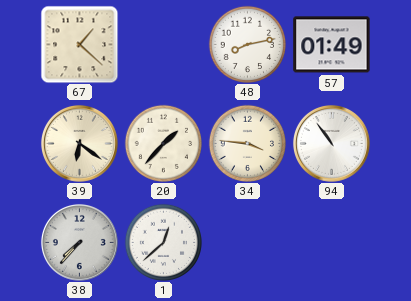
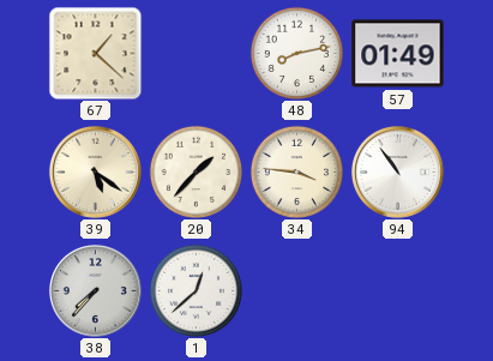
39: 6:21 -> 5:21 (95, 172)
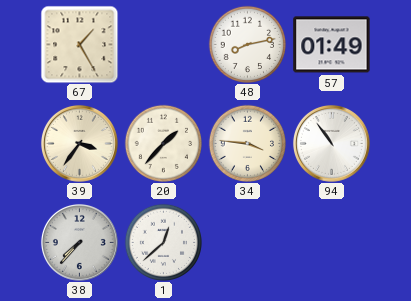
67: 1:22 -> 1:25 (79, 44)
39: 5:21 -> 3:36 (79, 143)
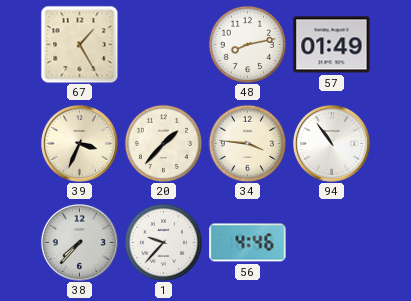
39: 3:36 -> 3:34 (79, 143)
1: 12:38 -> 9:37 (163, 242)
56: none -> 4:46 (248, 243)
